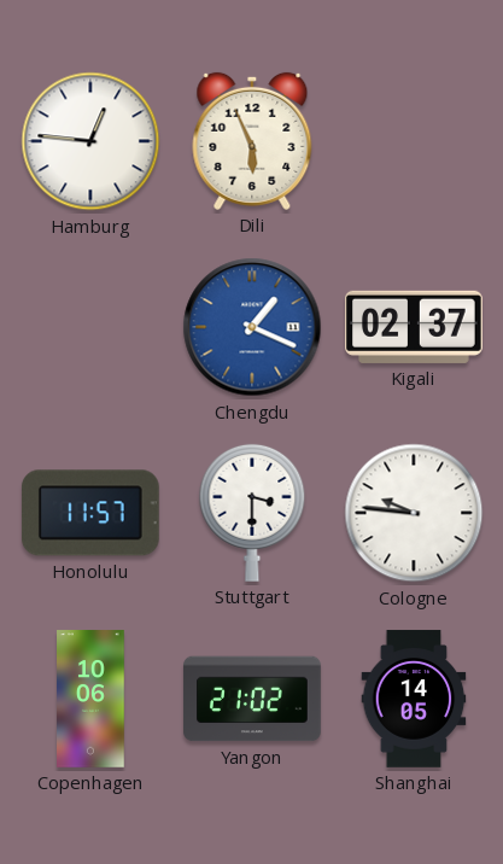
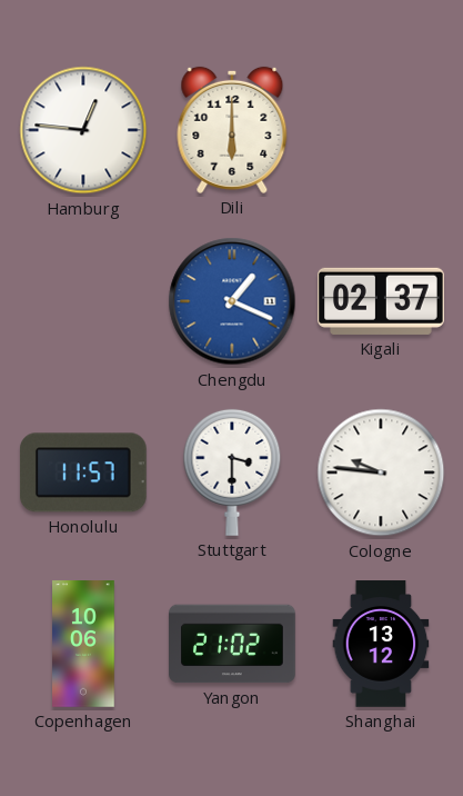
Dili: 5:56 -> 6:00 (232, 130)
Shanghai: 14:05 -> 13:12 (381, 644)
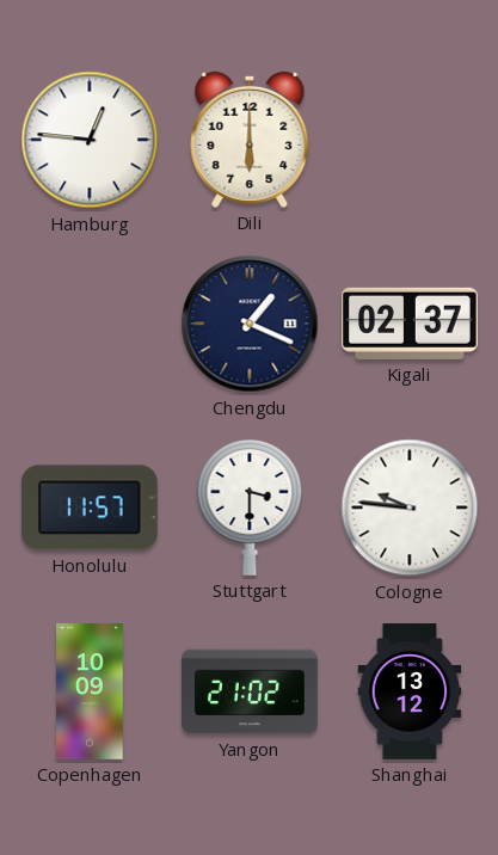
Chengdu dial: blue -> navy (250, 324)
Copenhagen: 10:06 -> 10:09 (90, 691)
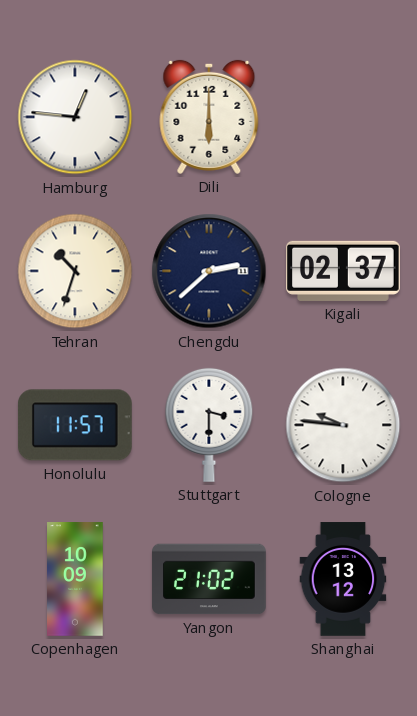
Tehran: none -> 10:33 (75, 271)
Chengdu: 1:19 -> 2:38 (209, 271)
